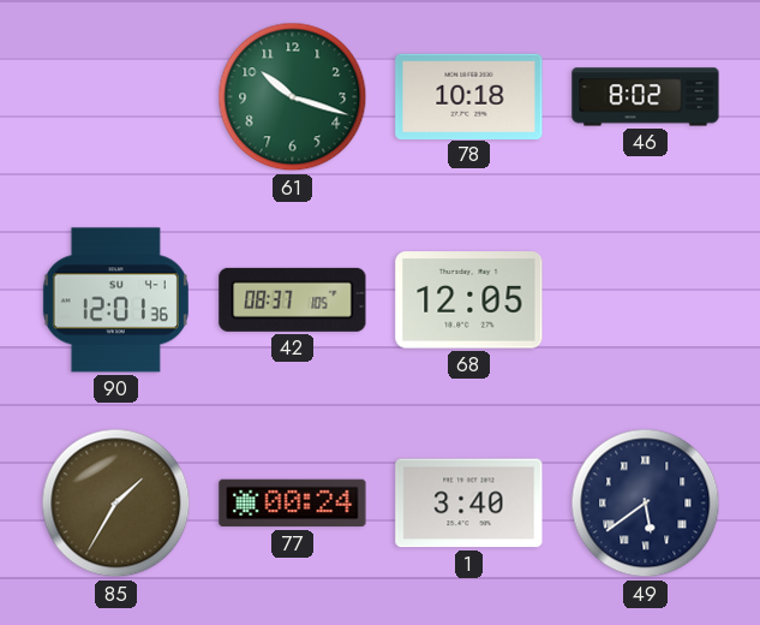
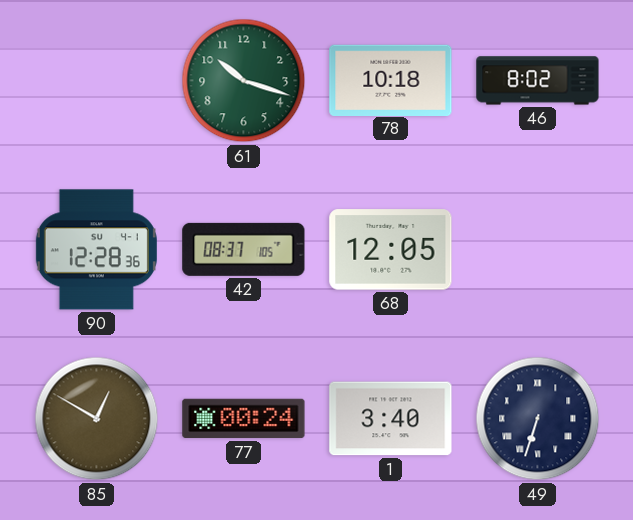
90: 12:01 -> 12:28 (96, 250)
85: 1:35 -> 12:50 (97, 419)
49: 5:39 -> 6:33 (538, 419)
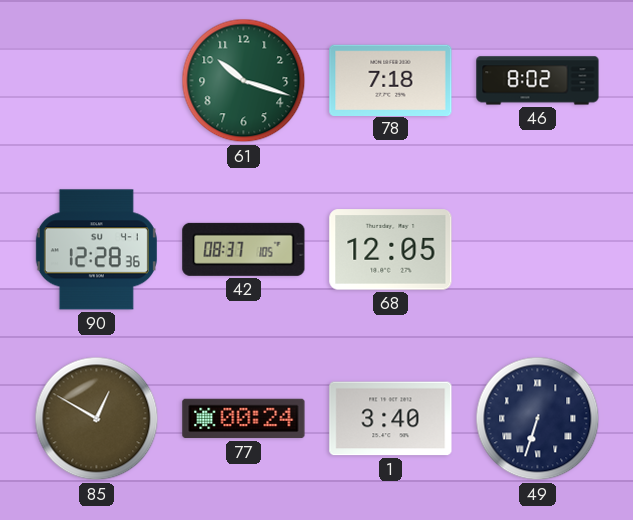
78: 10:18 -> 7:18 (391, 80)
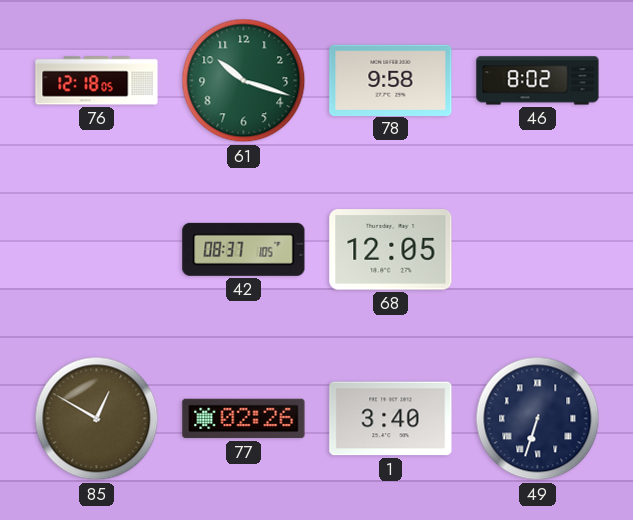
76: none -> 12:18 (97, 81)
78: 7:18 -> 9:58 (391, 80)
90: 12:28 -> none (96, 250)
77: 00:24 -> 02:26 (244, 419)
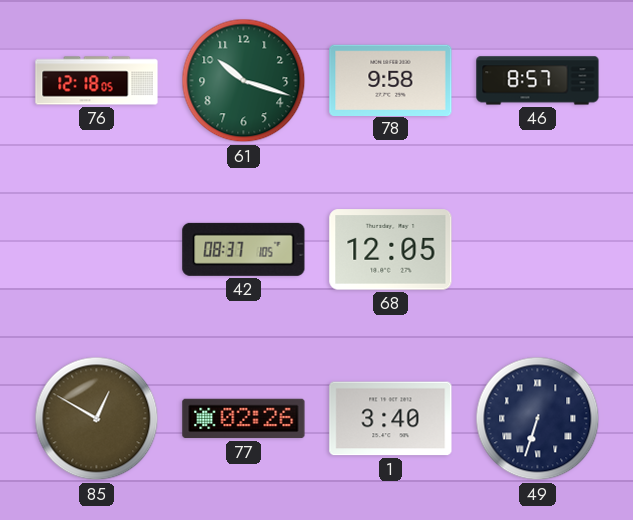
46: 8:02 -> 8:57 (538, 81)
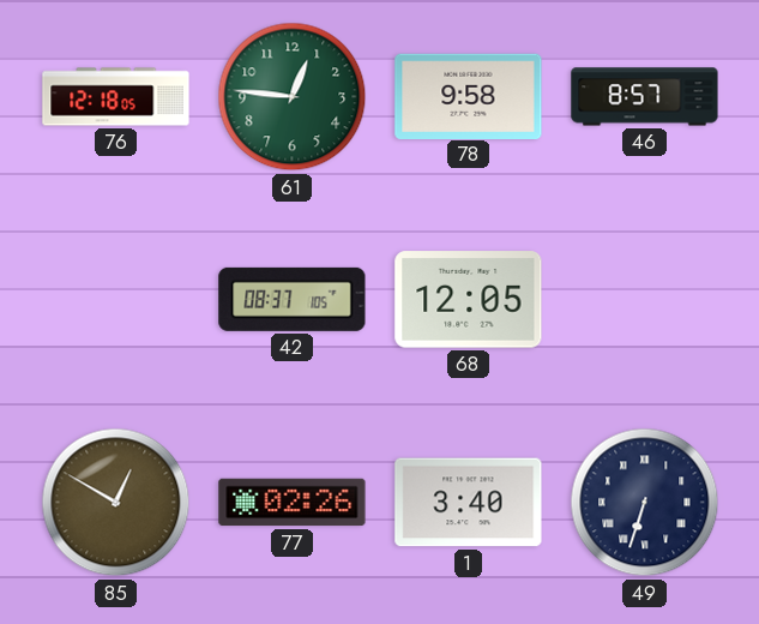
61: 10:18 -> 12:46 (293, 97)
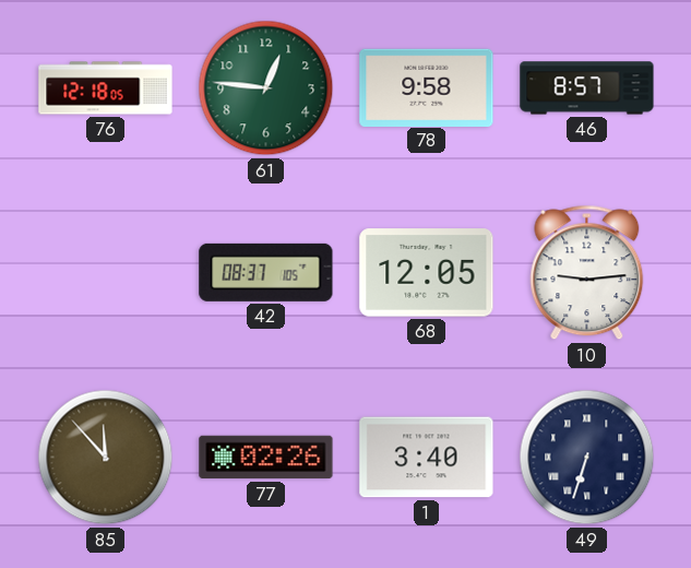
10: none -> 9:14 (587, 273)
85: 12:50 -> 11:53 (106, 458)
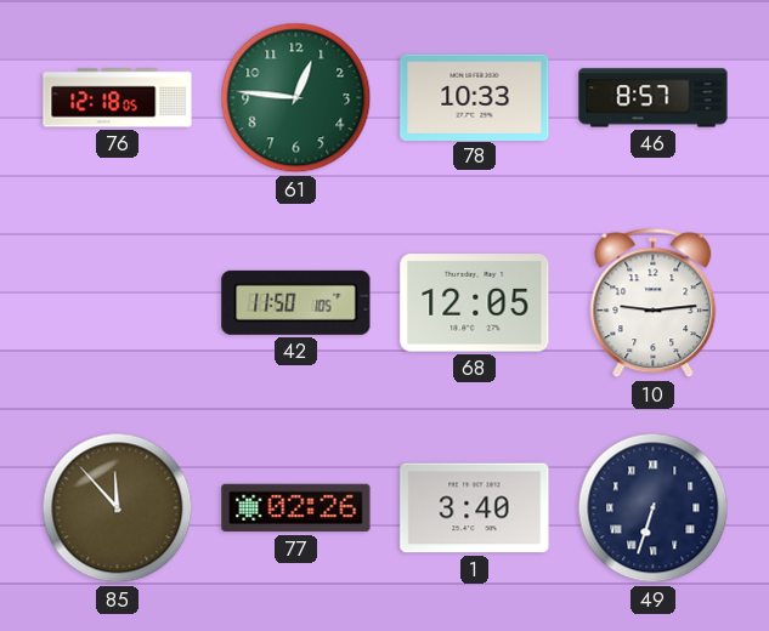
78: 9:58 -> 10:33 (475, 97)
42: 08:37 -> 11:50 (296, 302)
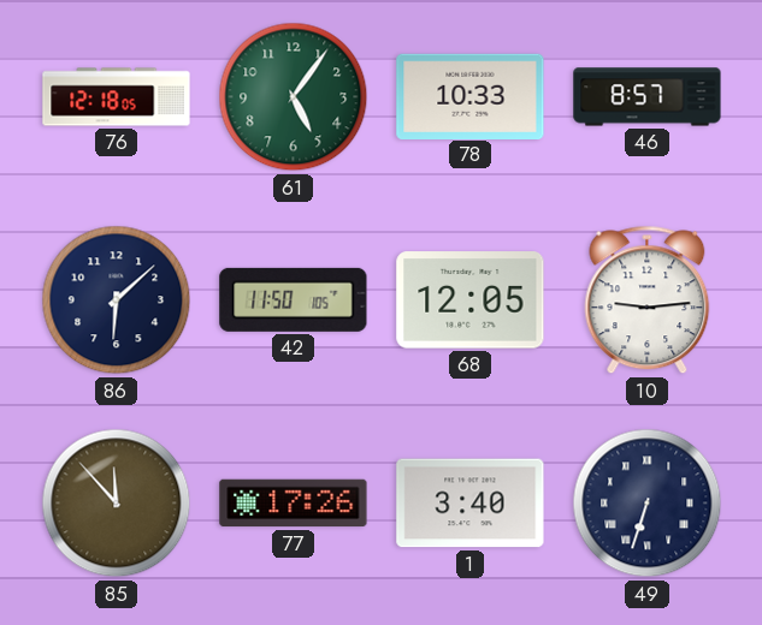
61: 12:46 -> 5:06 (294, 97)
86: none -> 6:08 (117, 300)
77: 02:26 -> 17:26 (294, 504)
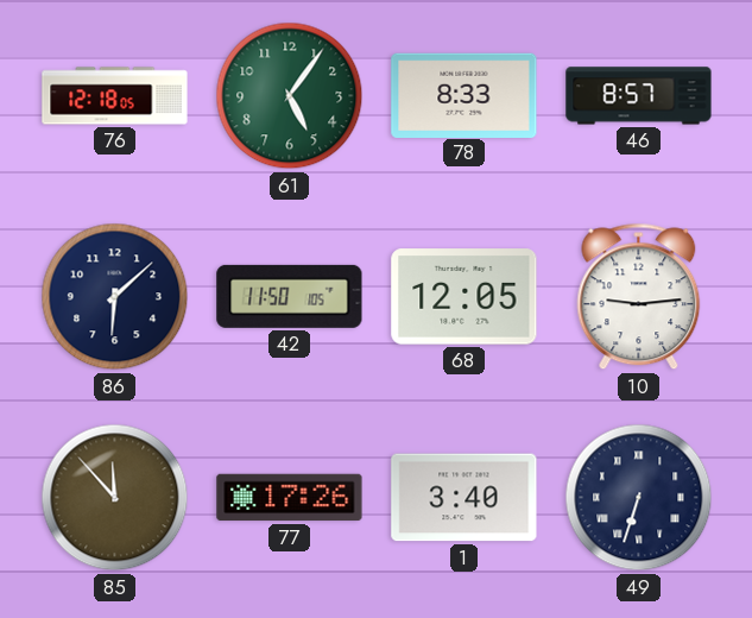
78: 10:33 -> 8:33 (465, 95)
